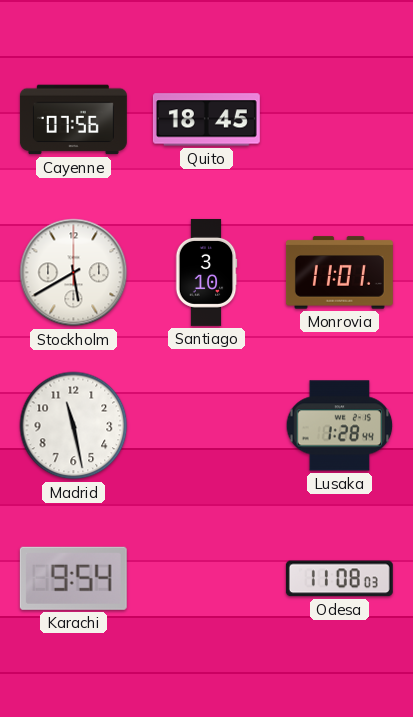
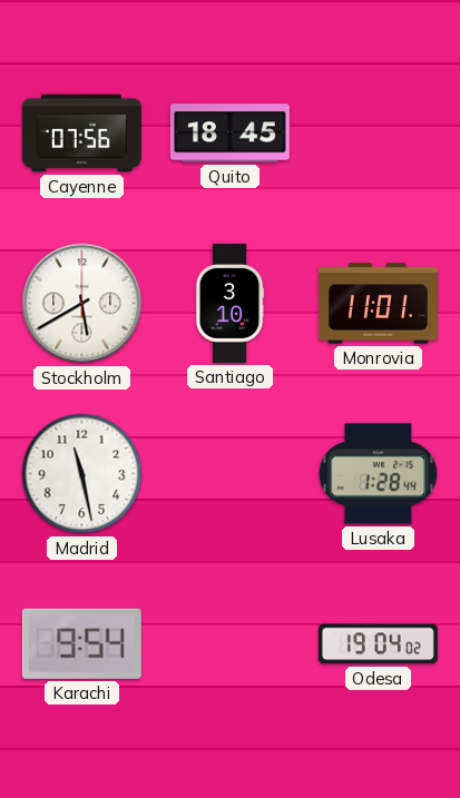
Odesa: 11:08 -> 19:04 (378, 644)
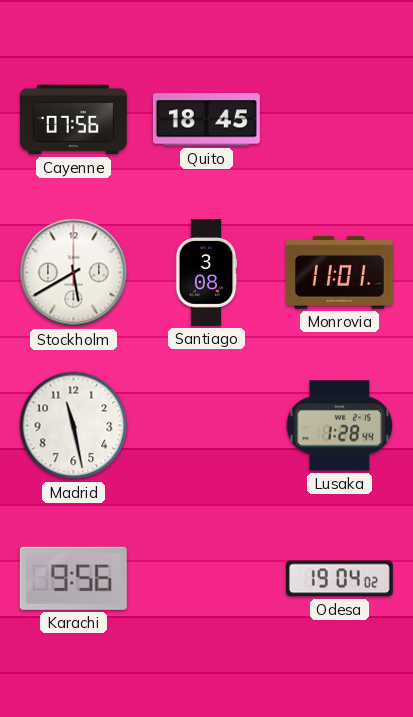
Santiago: 3:10 -> 3:08 (206, 272)
Karachi: 9:54 -> 9:56 (73, 578)
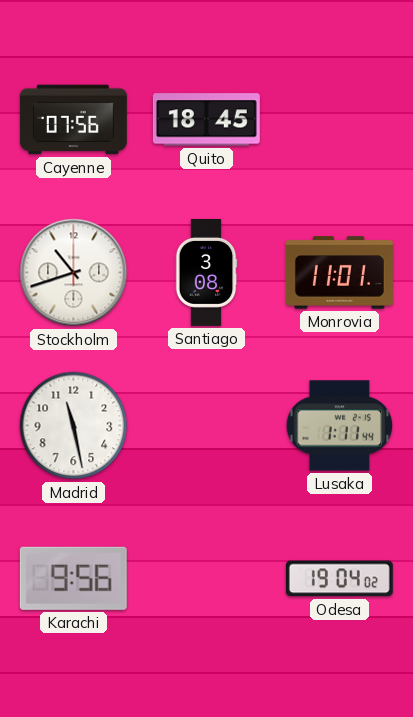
Stockholm: 5:40 -> 10:42 (74, 273)
Lusaka: 1:28 -> 1:11 (340, 426)
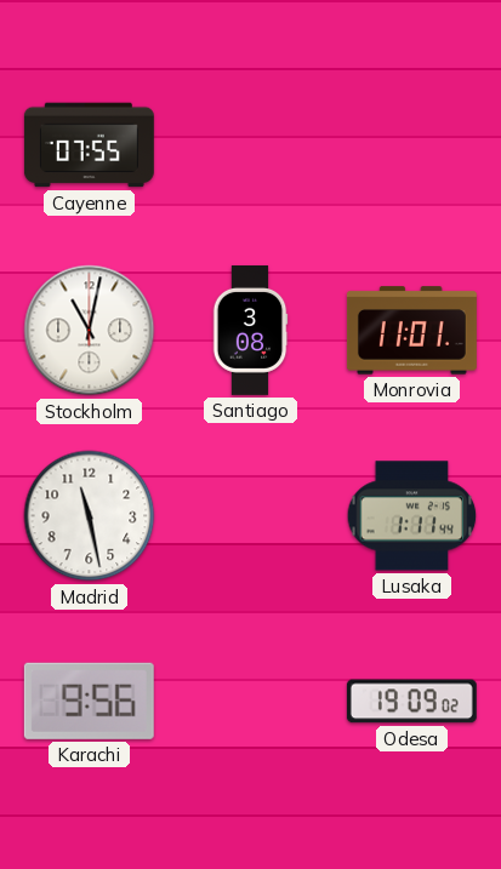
Cayenne: 07:56 -> 07:55 (89, 145)
Quito: 18:45 -> none (206, 120)
Stockholm: 10:42 -> 11:02 (90, 331)
Odesa: 19:04 -> 19:09 (411, 702)
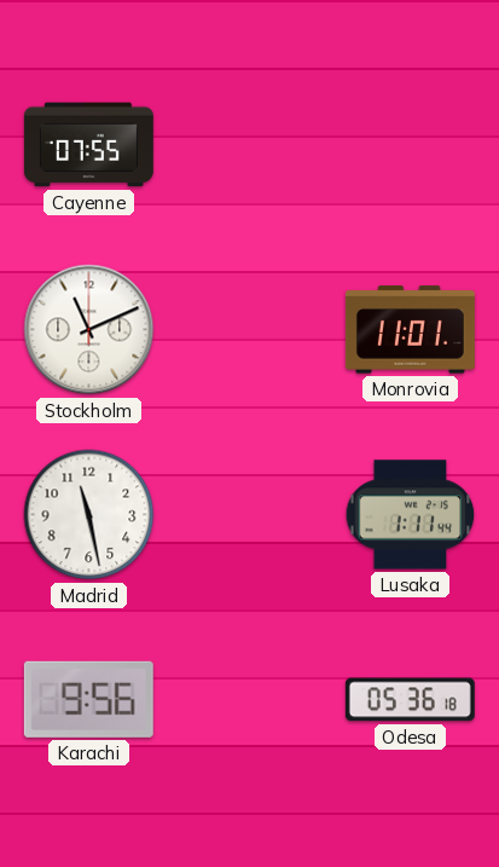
Stockholm: 11:02 -> 11:11 (89, 330)
Santiago: 3:08 -> none (250, 330)
Odesa: 19:09 -> 05:36 (410, 700)
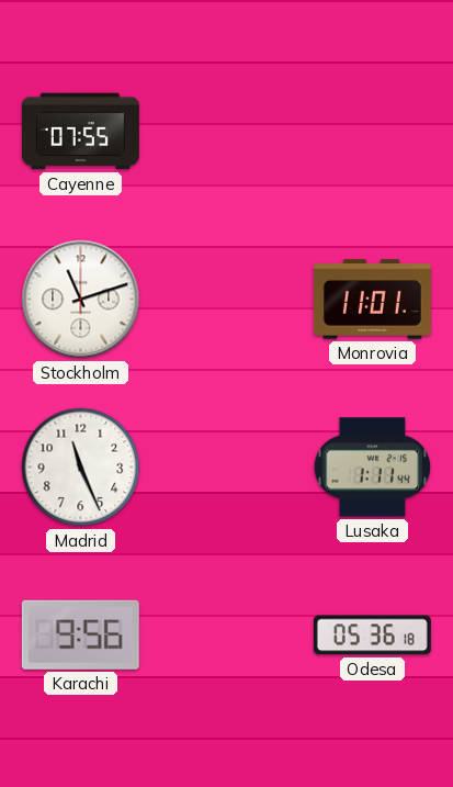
Stockholm: 11:11 -> 11:12 (81, 300)
Madrid: 11:28 -> 11:26 (81, 468)
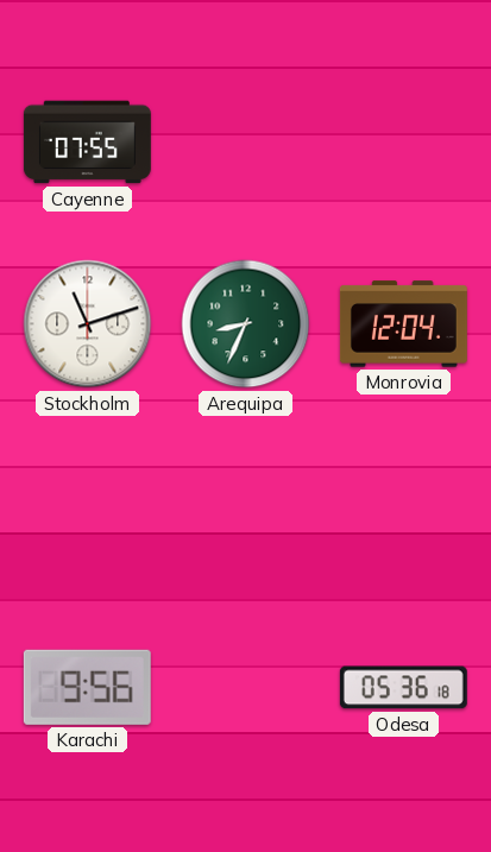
Arequipa: none -> 8:34 (246, 324)
Monrovia: 11:01 -> 12:04 (403, 324)
Madrid: 11:26 -> none (81, 468)
Lusaka: 1:11 -> none (373, 468)
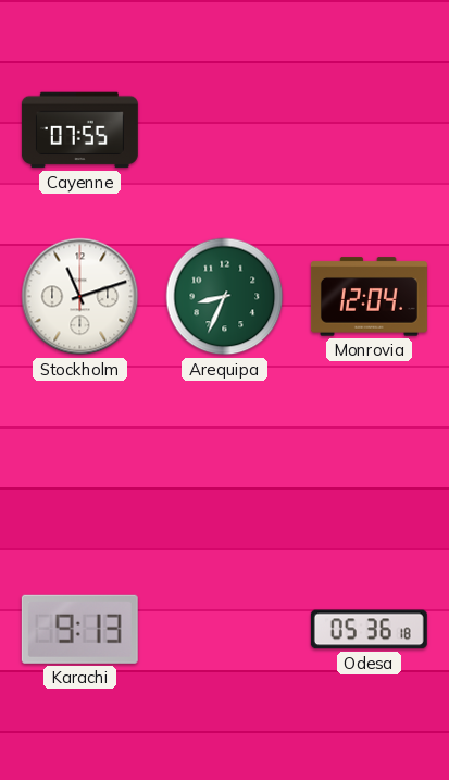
Karachi: 9:56 -> 9:13 (79, 629)
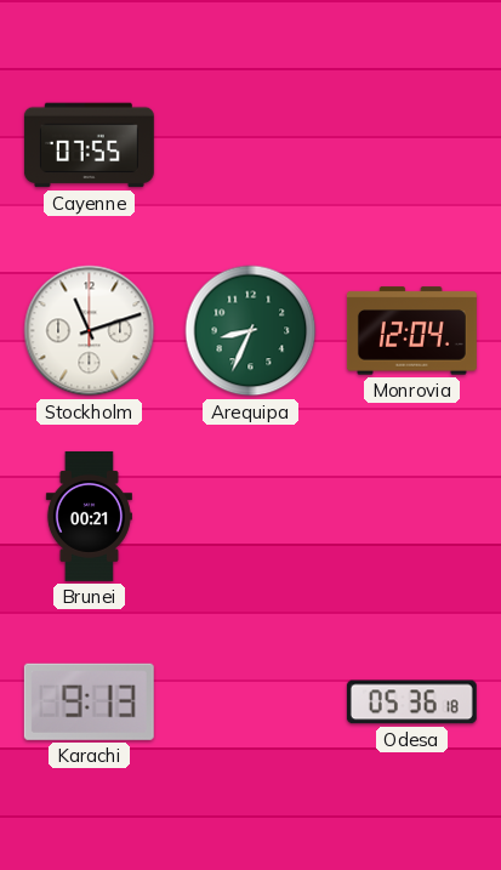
Brunei: none -> 00:21 (89, 516)
